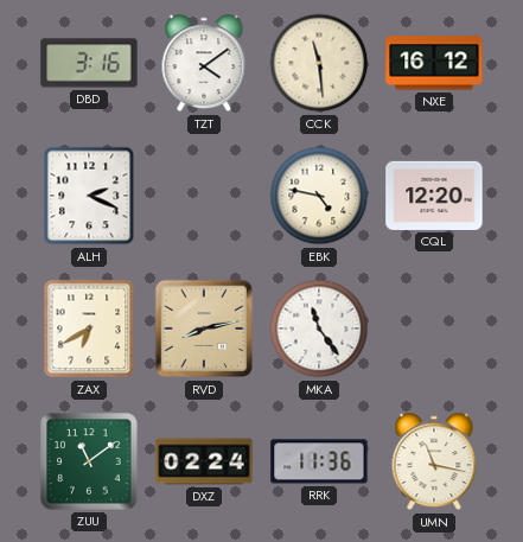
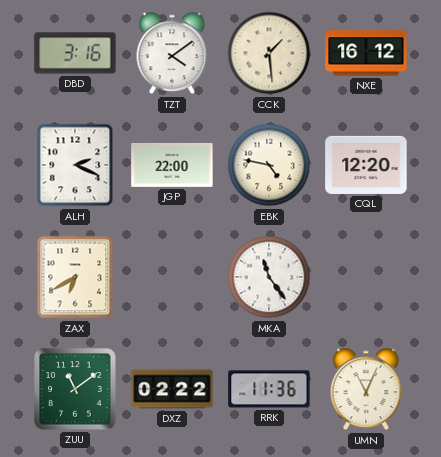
CCK: 11:29 -> 1:29 (269, 53)
JGP: none -> 22:00 (172, 165)
RVD: 8:13 -> none (204, 329)
DXZ: 02:24 -> 02:22 (172, 389)
UMN: 11:17 -> 11:04 (366, 389)
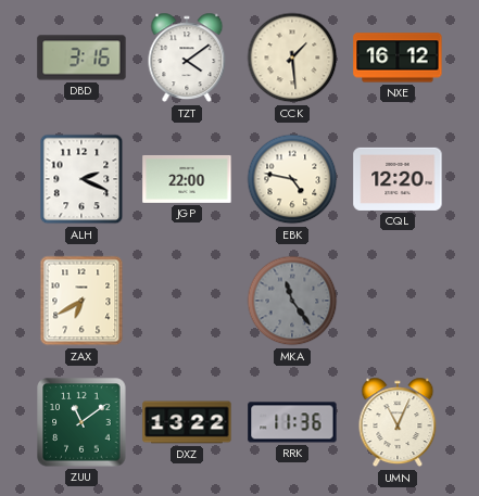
MKA dial: white -> grey (292, 301)
DXZ: 02:22 -> 13:22 (187, 422)
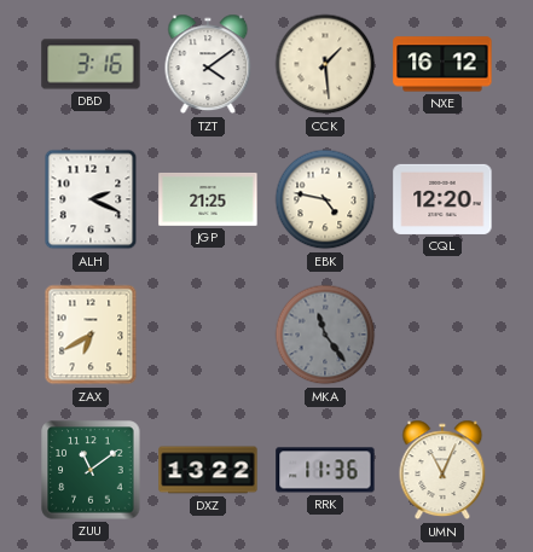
JGP: 22:00 -> 21:25 (208, 199)
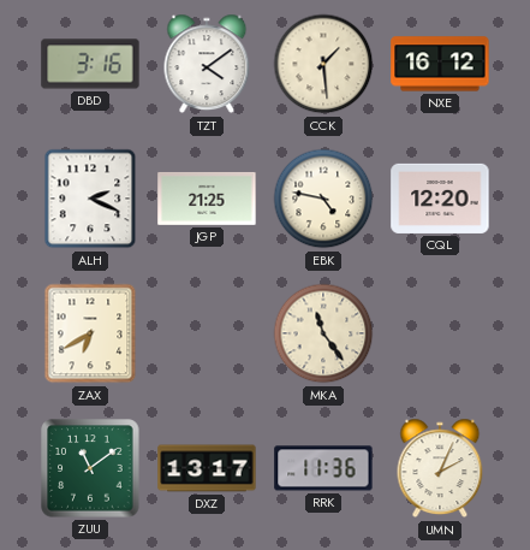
MKA dial: grey -> cream (323, 333)
DXZ: 13:22 -> 13:17 (207, 468)
UMN: 11:04 -> 2:04 (440, 468)
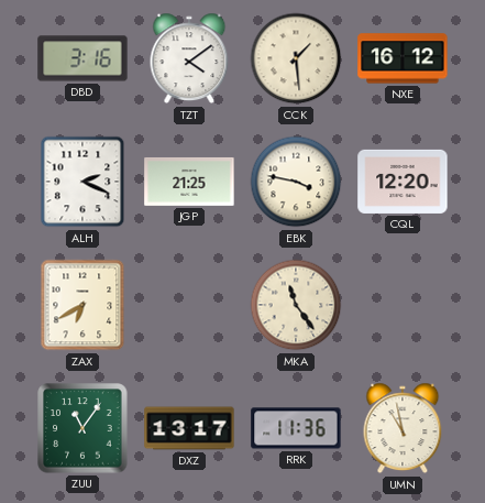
EBK: 4:47 -> 3:47 (296, 182)
ZUU: 11:09 -> 11:06 (82, 428)
UMN: 2:04 -> 10:58 (403, 428)
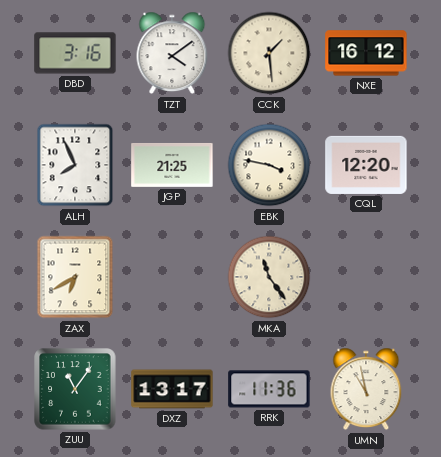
ALH: 2:19 -> 7:56 (75, 165)
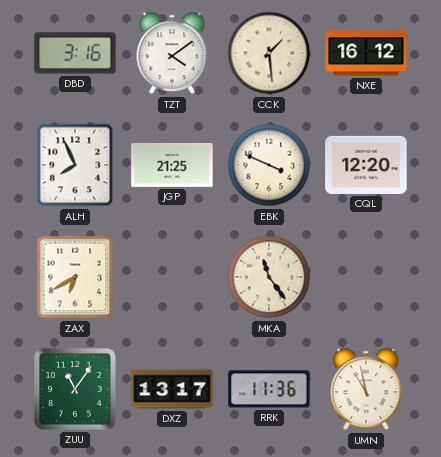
EBK: 3:47 -> 3:49 (269, 165)
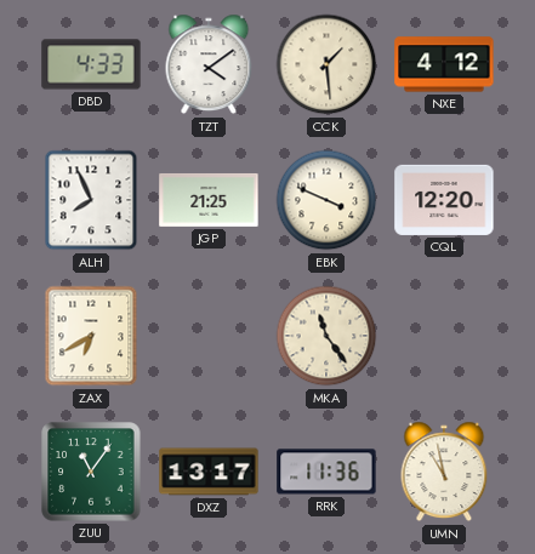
DBD: 3:16 -> 4:33 (91, 64)
NXE: 16:12 -> 4:12 (444, 64)
